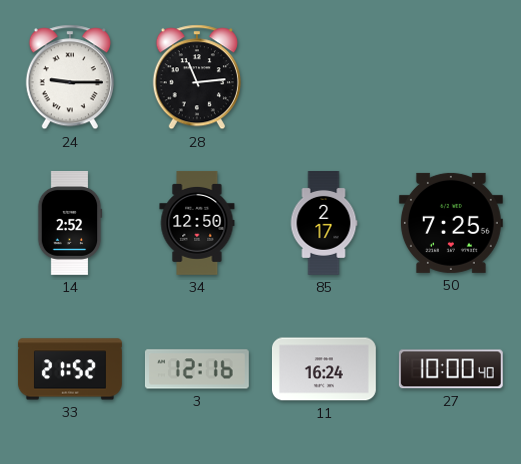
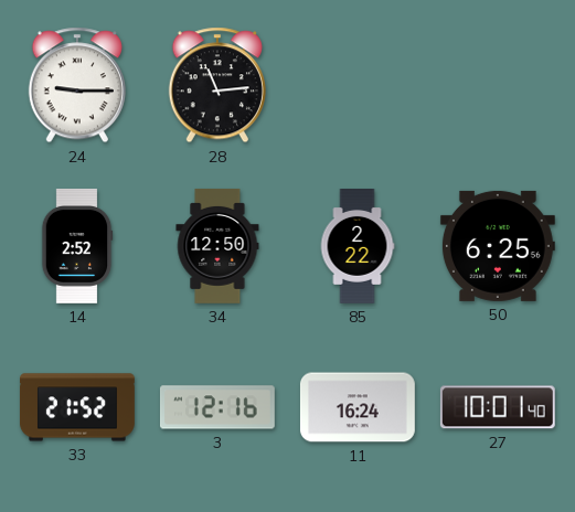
85: 2:17 -> 2:22 (358, 247)
50: 7:25 -> 6:25 (498, 246)
27: 10:00 -> 10:01 (498, 407)
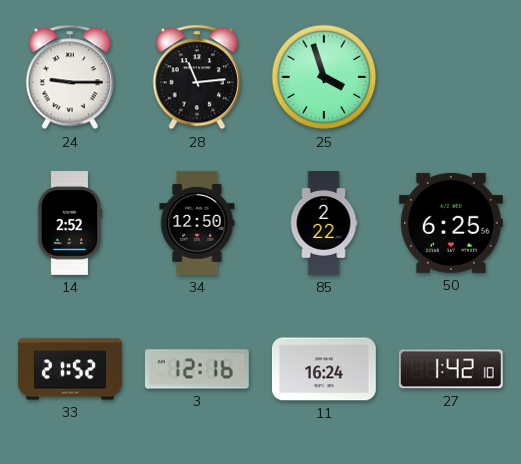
25: none -> 3:57 (324, 77)
27: 10:01 -> 1:42 (451, 369)
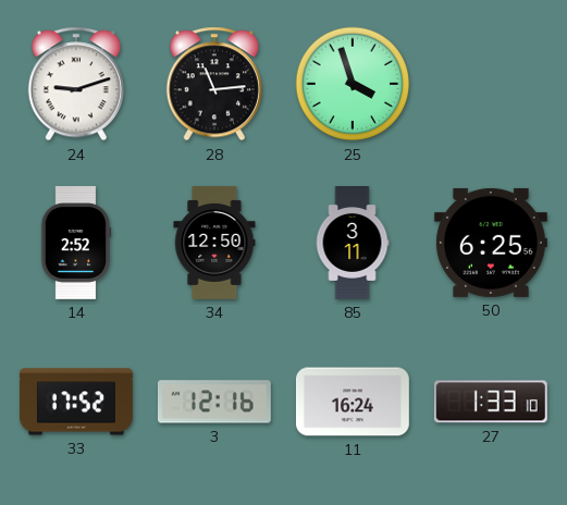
24: 9:15 -> 9:12 (76, 84)
85: 2:22 -> 3:11 (353, 244)
33: 21:52 -> 17:52 (76, 402)
27: 1:42 -> 1:33 (491, 402)
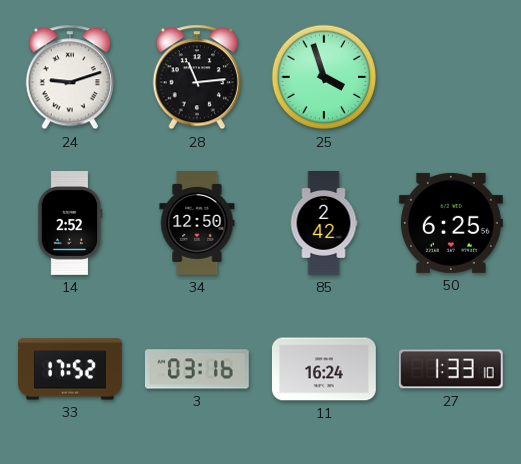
85: 3:11 -> 2:42 (324, 224)
3: 12:16 -> 03:16 (197, 369)
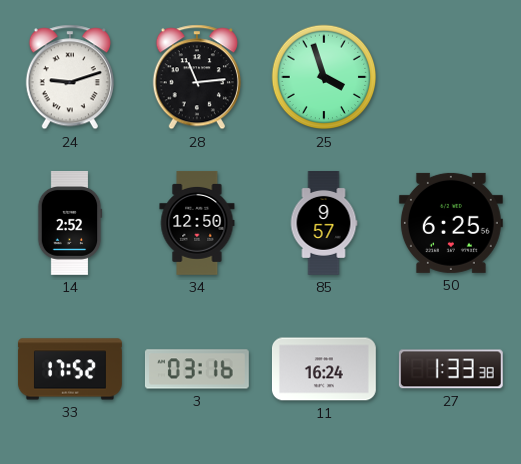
85: 2:42 -> 9:57 (324, 224)
27: 1:33:10 -> 1:33:38 (451, 369)
